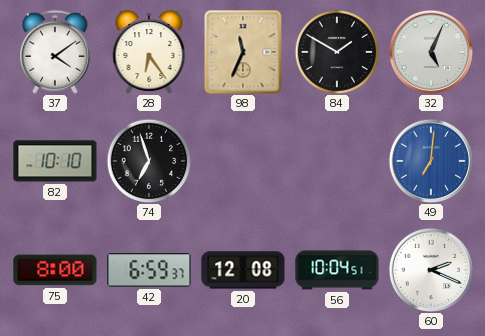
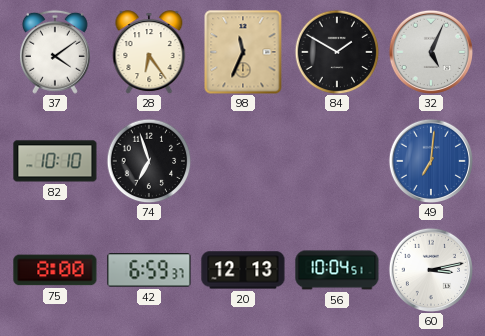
20: 12:08 -> 12:13 (243, 270)
60: 2:19 -> 3:13 (430, 269)
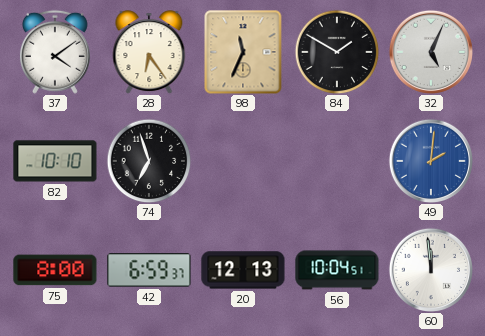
49: 7:01 -> 2:01 (430, 160)
60: 3:13 -> 11:59 (430, 269)
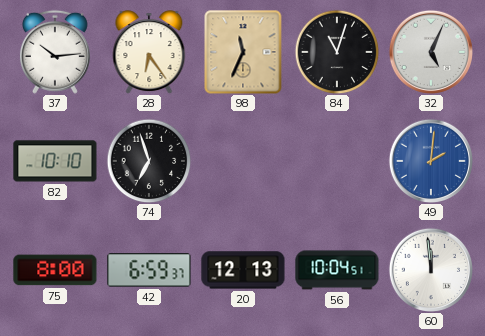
37: 4:09 -> 10:14 (55, 52)
84: 1:50 -> 11:03 (337, 52)
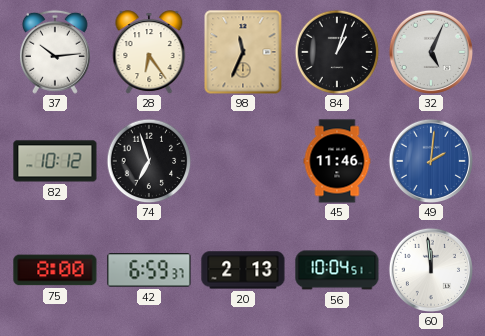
84: 11:03 -> 1:03 (337, 52)
82: 10:10 -> 10:12 (55, 161)
45: none -> 11:46 (337, 161)
20: 12:13 -> 2:13 (243, 270)
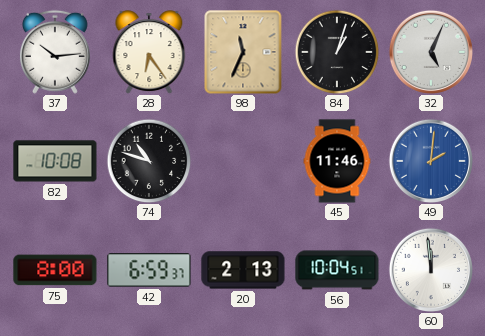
82: 10:12 -> 10:08 (55, 161)
74: 6:57 -> 10:48 (149, 161)
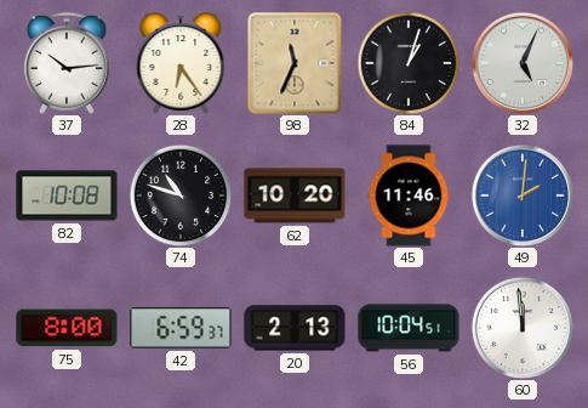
62: none -> 10:20 (295, 195)
